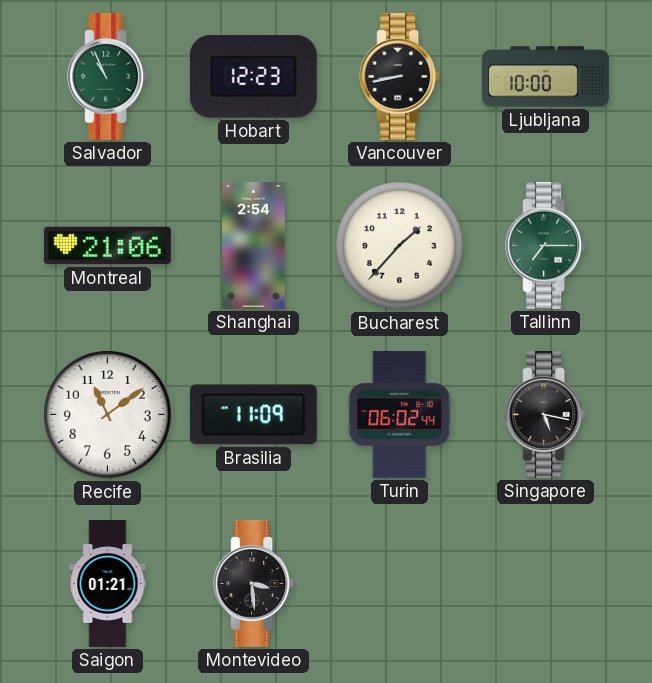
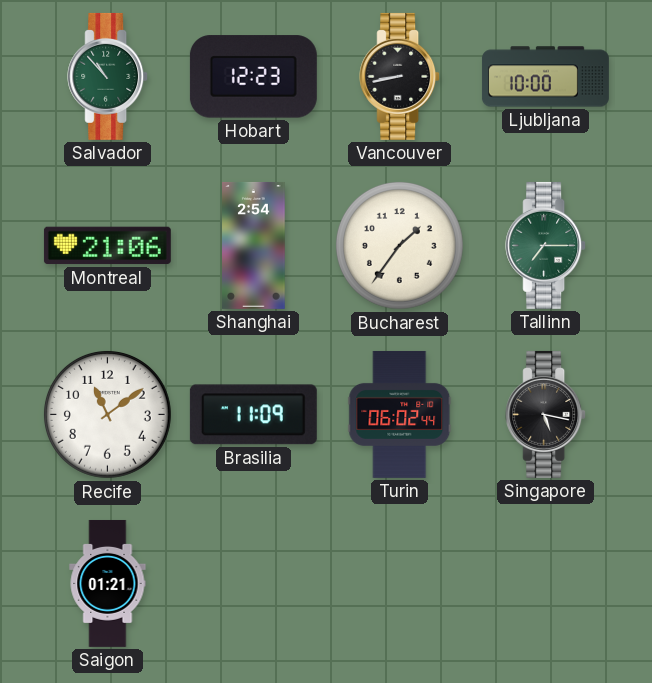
Salvador: 10:56 -> 10:53 (108, 76)
Bucharest: 1:37 -> 1:36 (399, 245)
Montevideo: 3:29 -> none (254, 583)
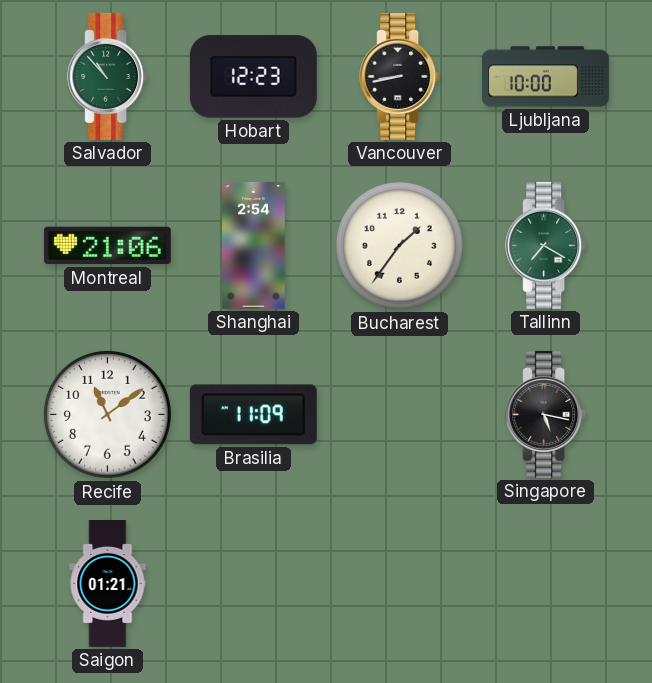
Tallinn: 7:15 -> 7:20 (546, 245)
Turin: 06:02 -> none (400, 414)
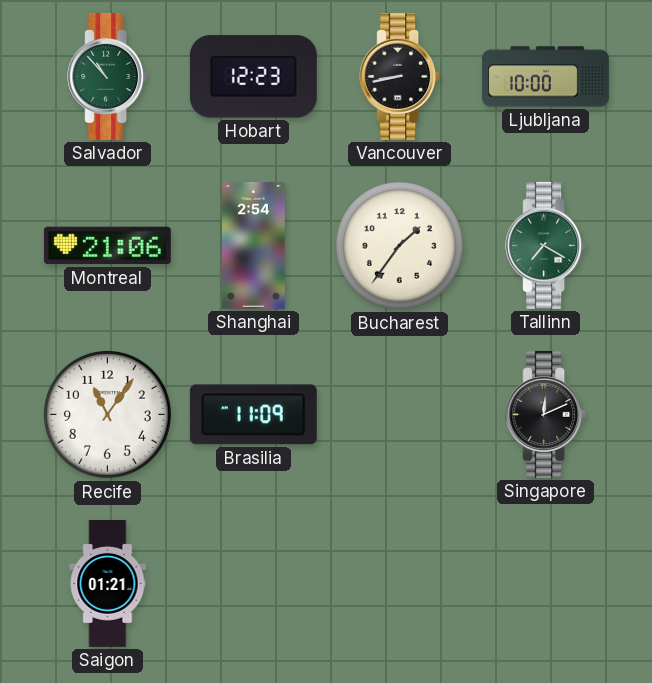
Recife: 11:09 -> 11:06 (107, 414)
Singapore: 5:17 -> 12:11 (546, 414)
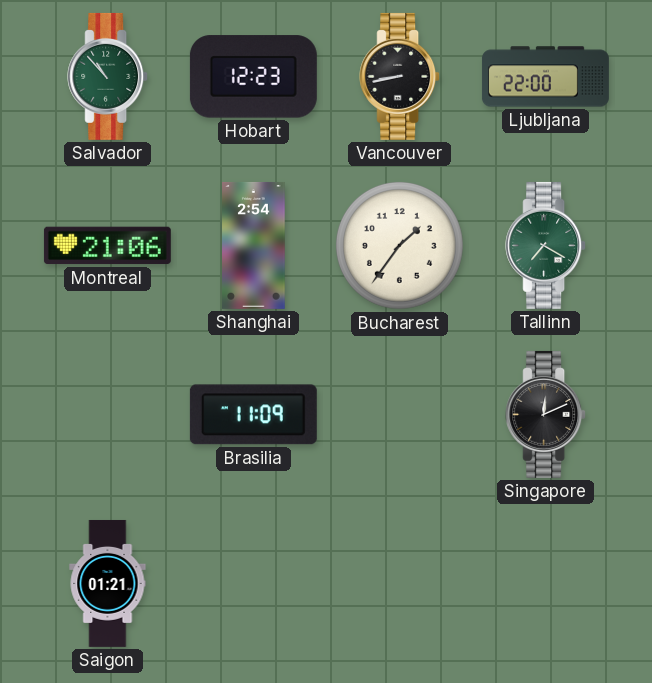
Ljubljana: 10:00 -> 22:00 (545, 77)
Recife: 11:06 -> none (107, 414)
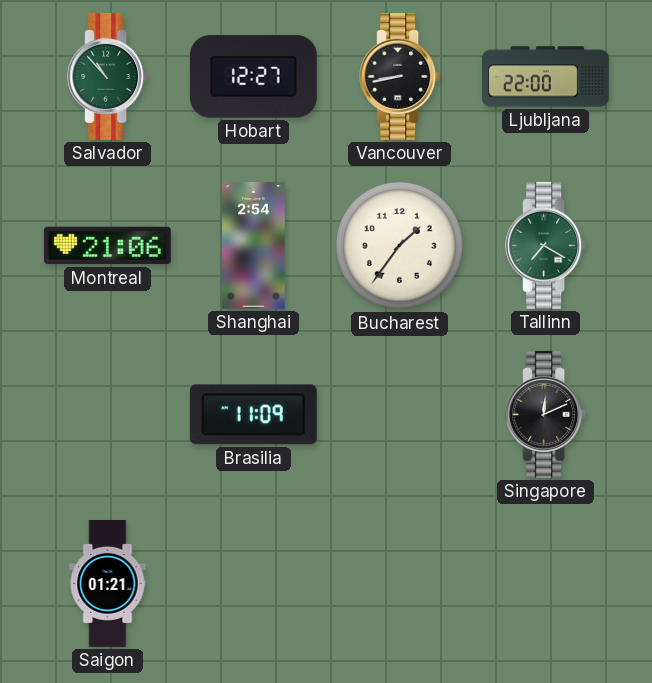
Hobart: 12:23 -> 12:27 (253, 77)
